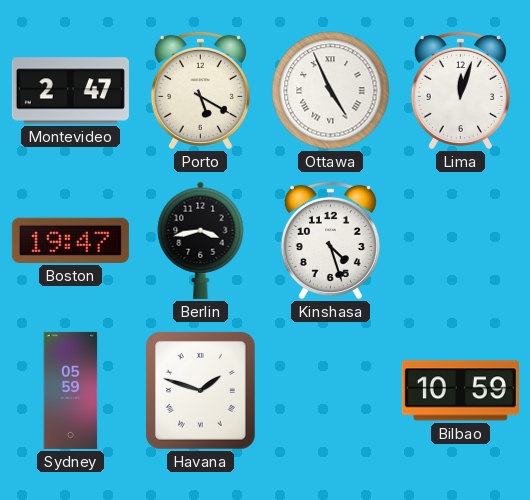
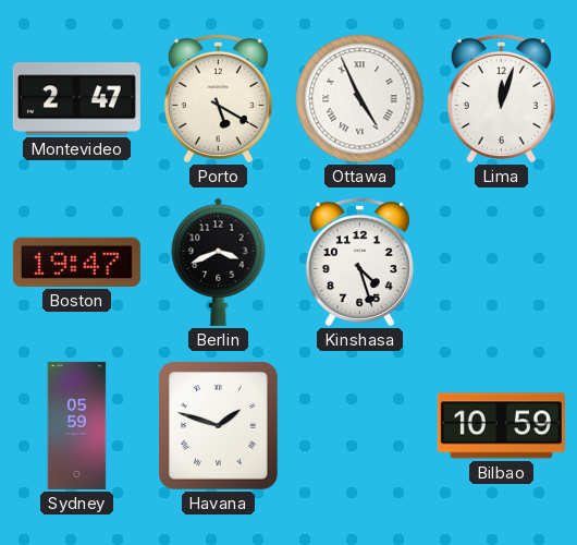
Berlin: 3:43 -> 3:41 (219, 262)
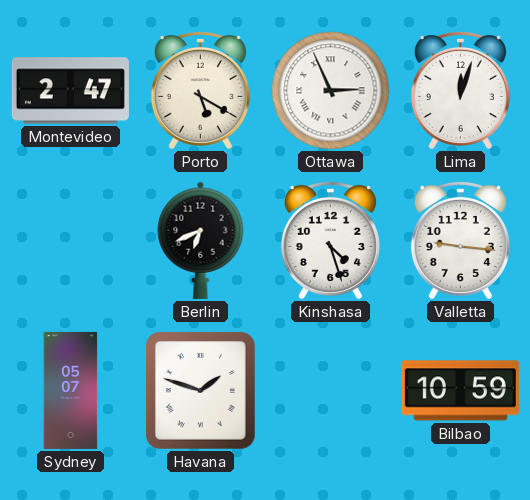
Ottawa: 4:56 -> 2:56 (331, 91)
Boston: 19:47 -> none (76, 262)
Berlin: 3:41 -> 6:41 (201, 240)
Valletta: none -> 9:16 (460, 240)
Sydney: 05:59 -> 05:07 (71, 390)
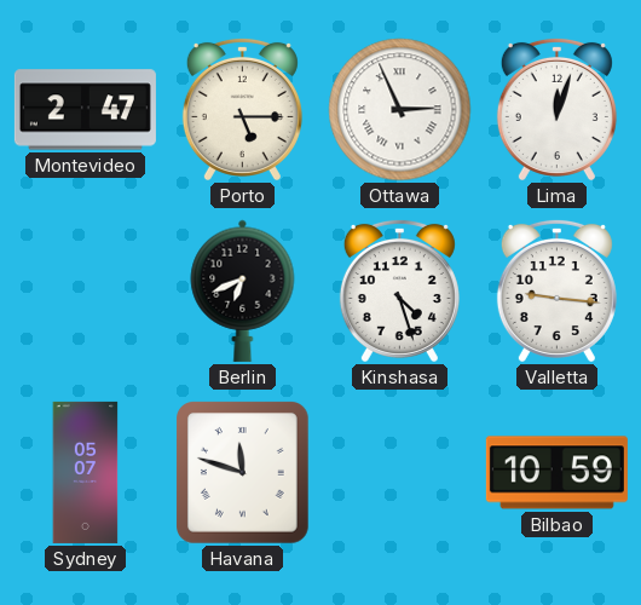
Porto: 5:20 -> 5:15 (242, 109)
Havana: 1:48 -> 11:48 (243, 473)
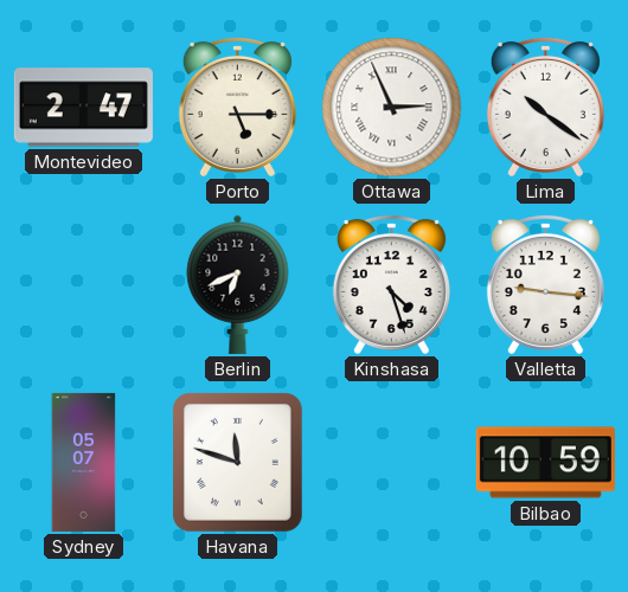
Lima: 12:03 -> 10:21 (545, 107)
